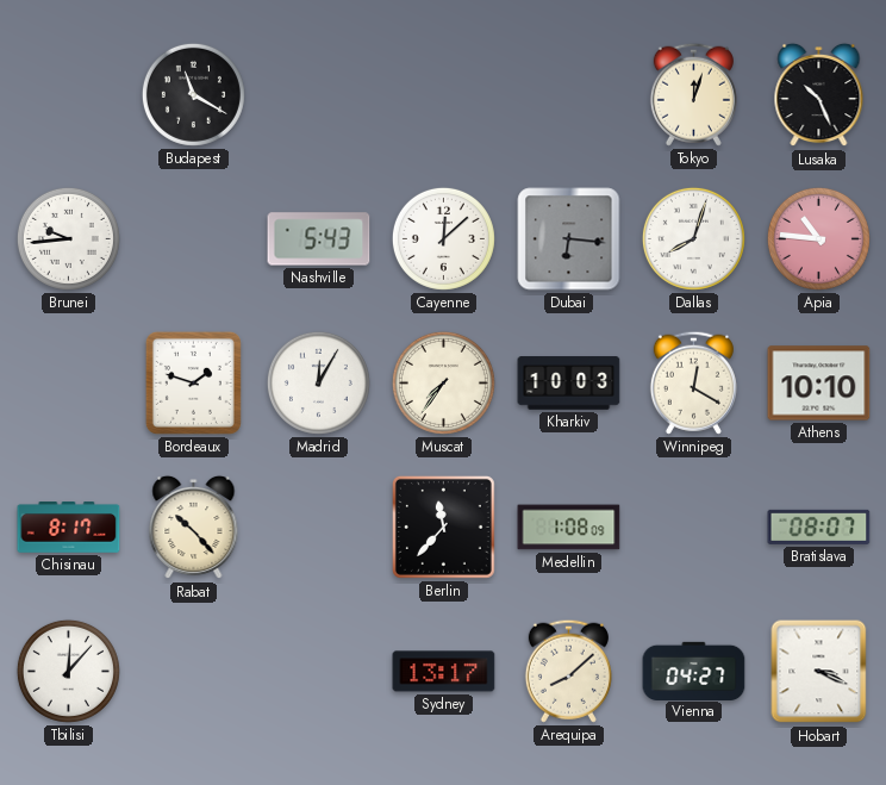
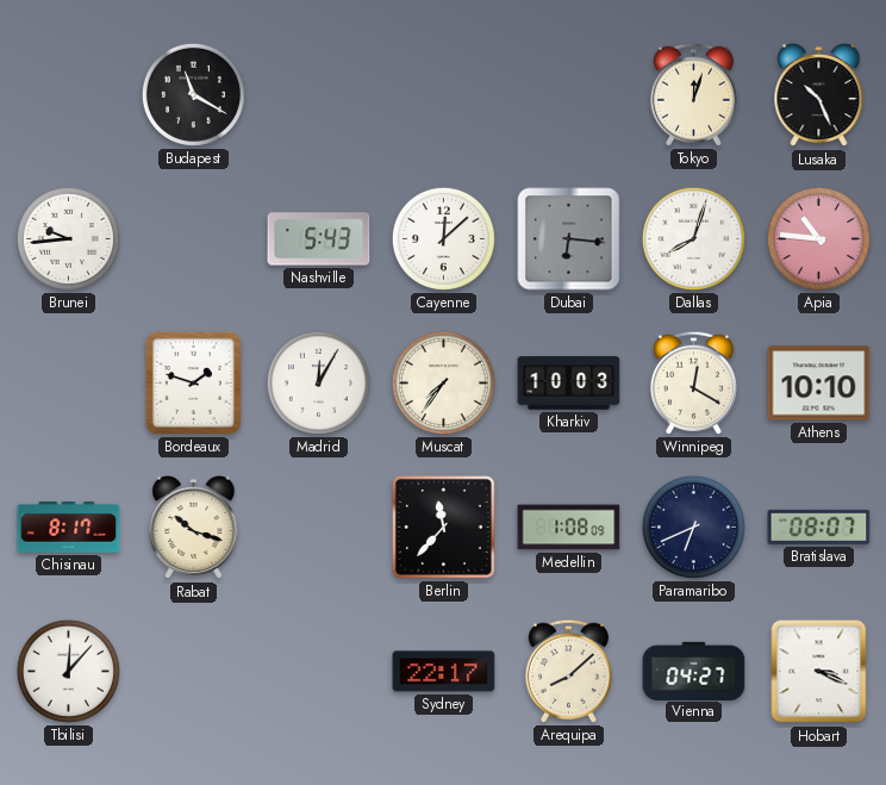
Rabat: 10:23 -> 10:18 (194, 528)
Paramaribo: none -> 6:41 (693, 527)
Sydney: 13:17 -> 22:17 (444, 672)
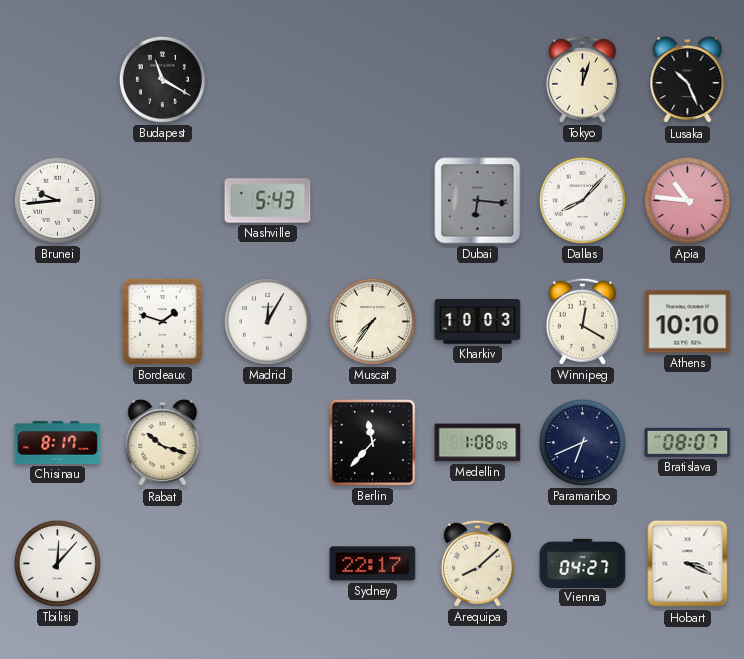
Cayenne: 12:08 -> none (443, 238)
Dallas: 8:03 -> 8:07 (582, 200)
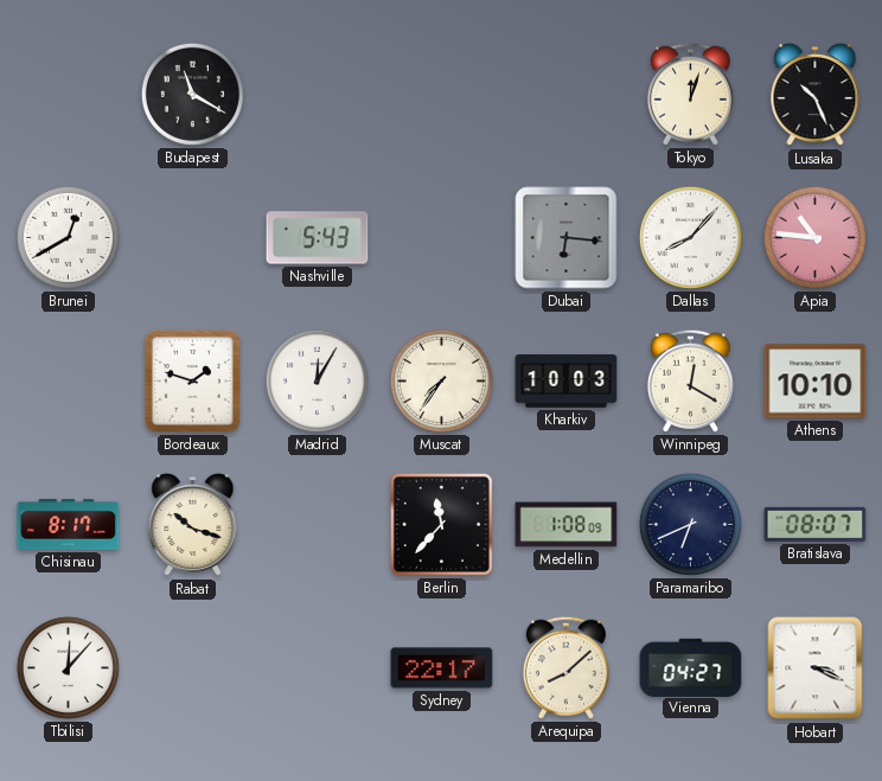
Brunei: 9:44 -> 12:40 (68, 237)
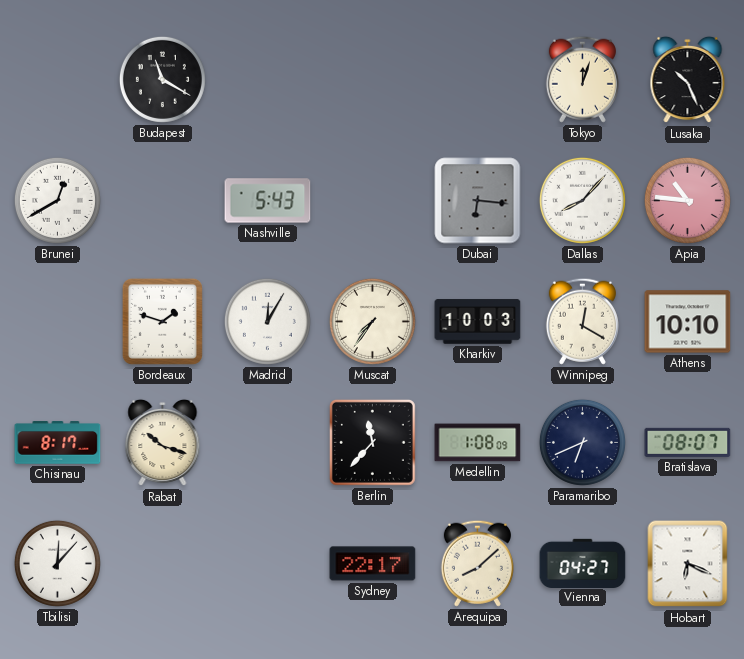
Hobart: 3:19 -> 6:19 (688, 564)
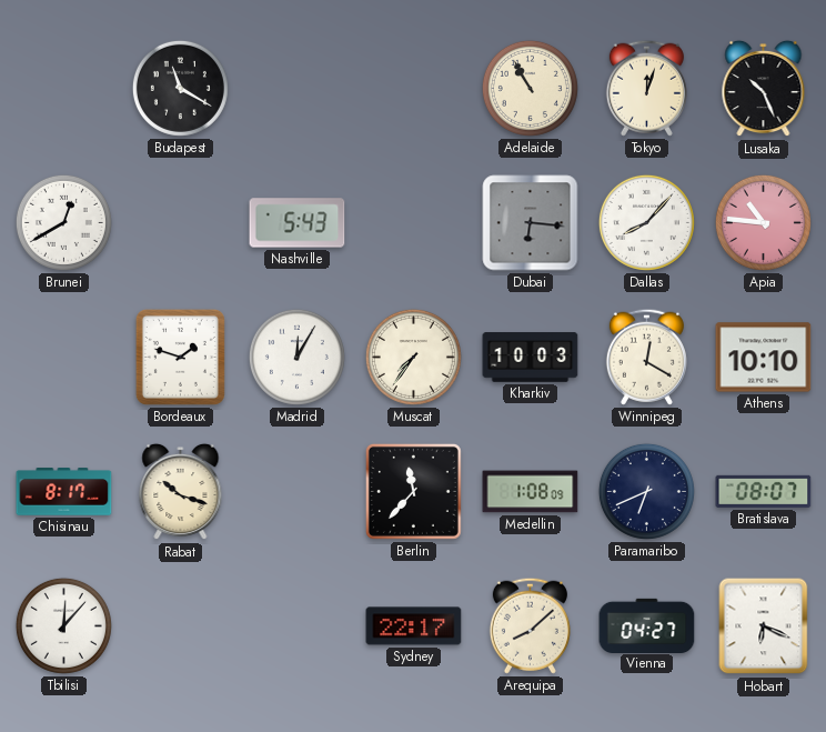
Adelaide: none -> 10:55 (530, 88)
